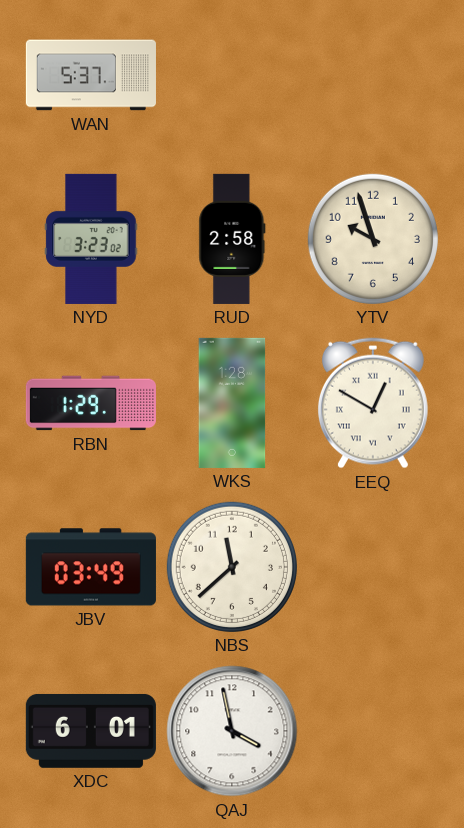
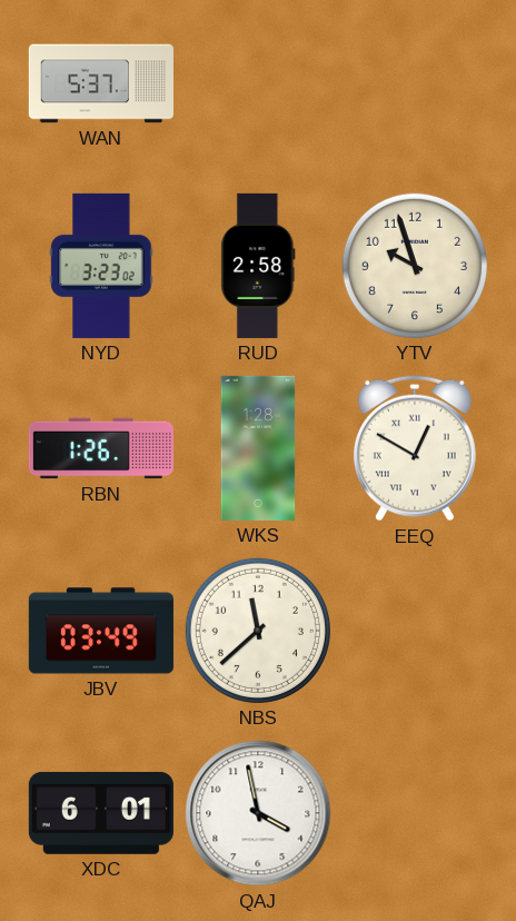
RBN: 1:29 -> 1:26 (101, 448)
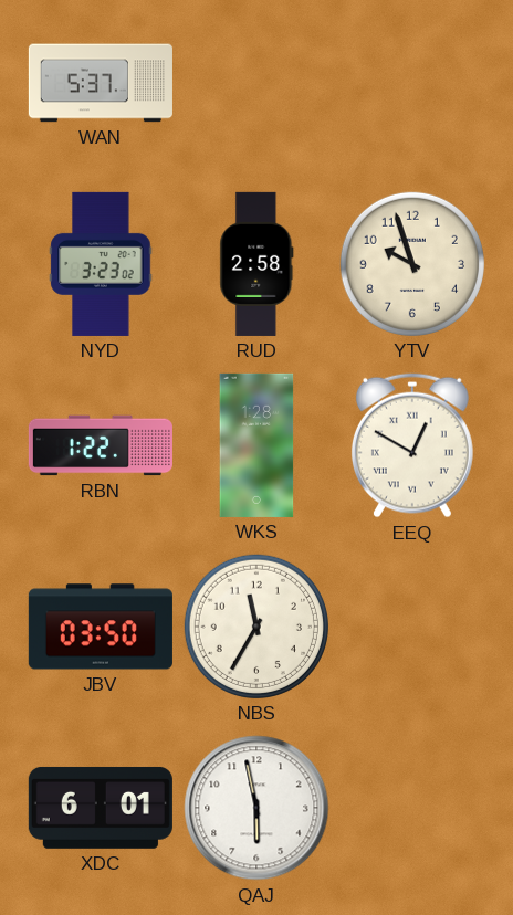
RBN: 1:26 -> 1:22 (101, 445)
JBV: 03:49 -> 03:50 (101, 627)
NBS: 11:38 -> 11:35 (256, 627)
QAJ: 3:58 -> 5:58 (256, 808)
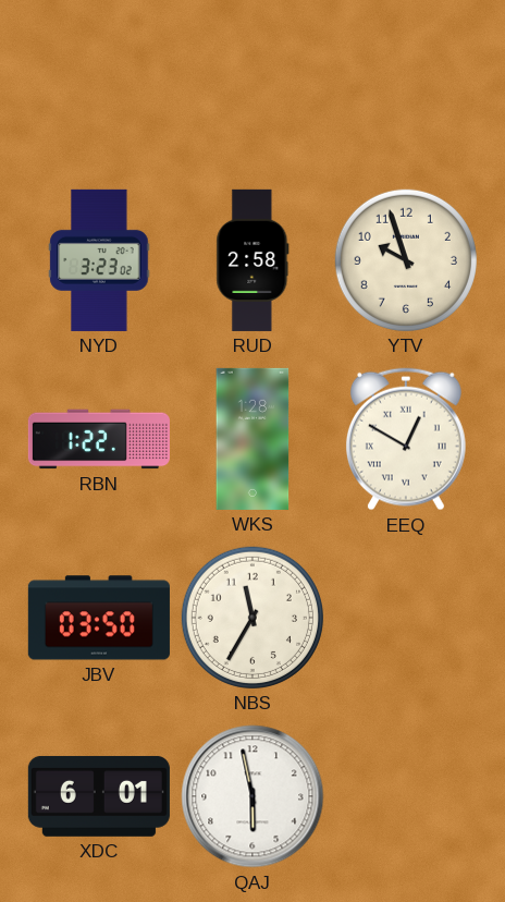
WAN: 5:37 -> none (101, 83)
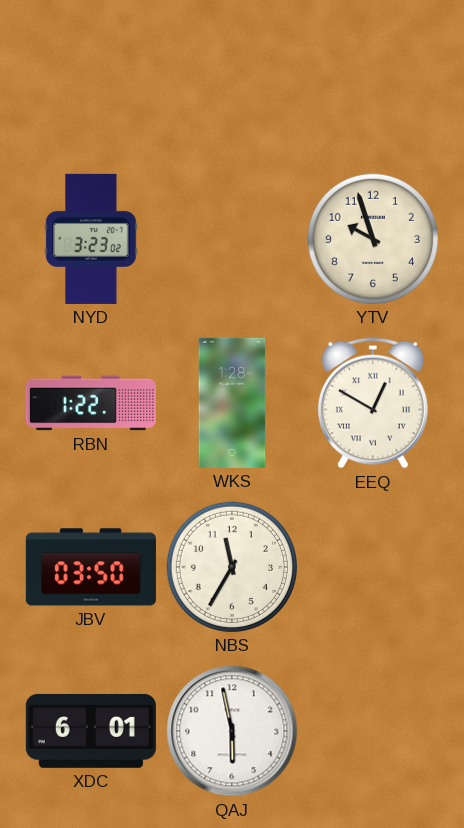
RUD: 2:58 -> none (253, 260)
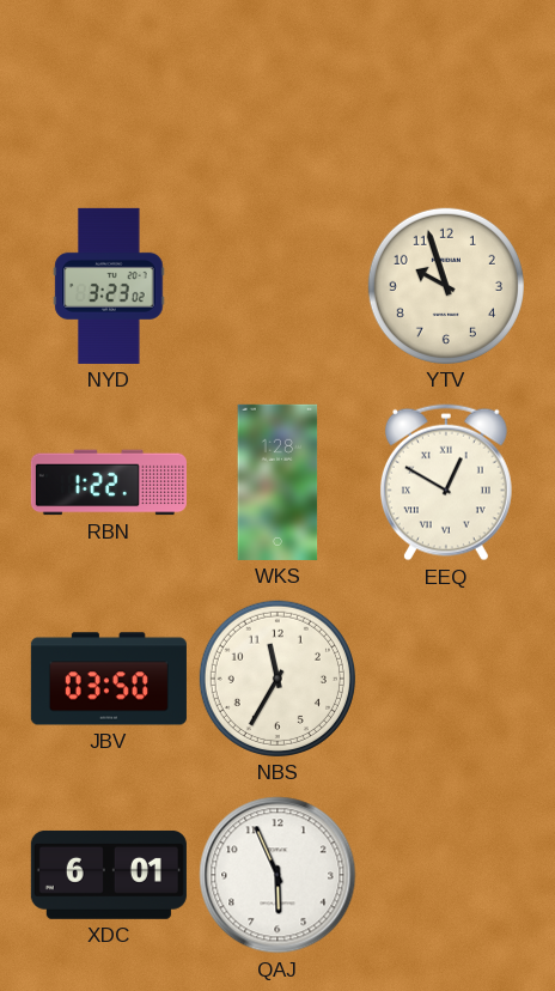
QAJ: 5:58 -> 5:56 (277, 875)
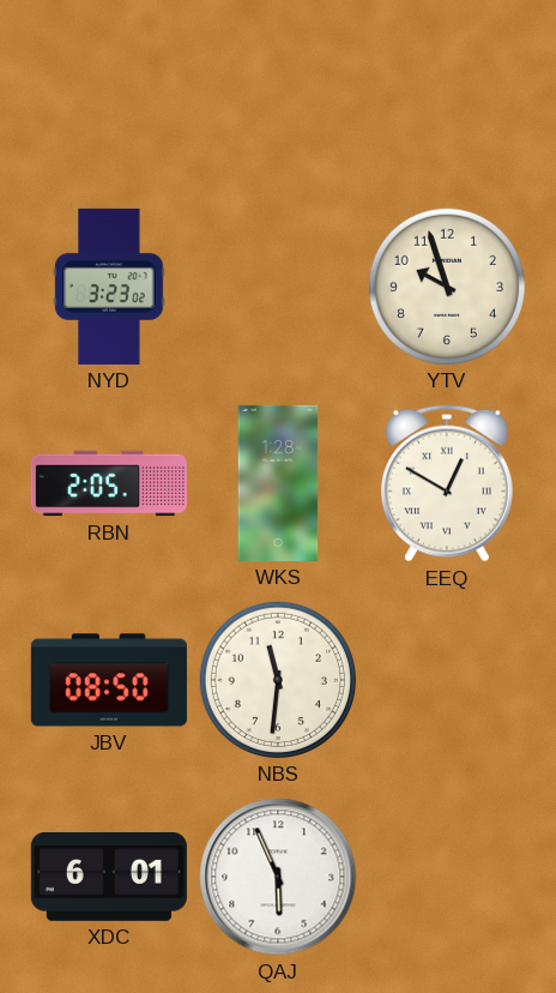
RBN: 1:22 -> 2:05 (109, 483)
JBV: 03:50 -> 08:50 (109, 680)
NBS: 11:35 -> 11:31 (278, 680)
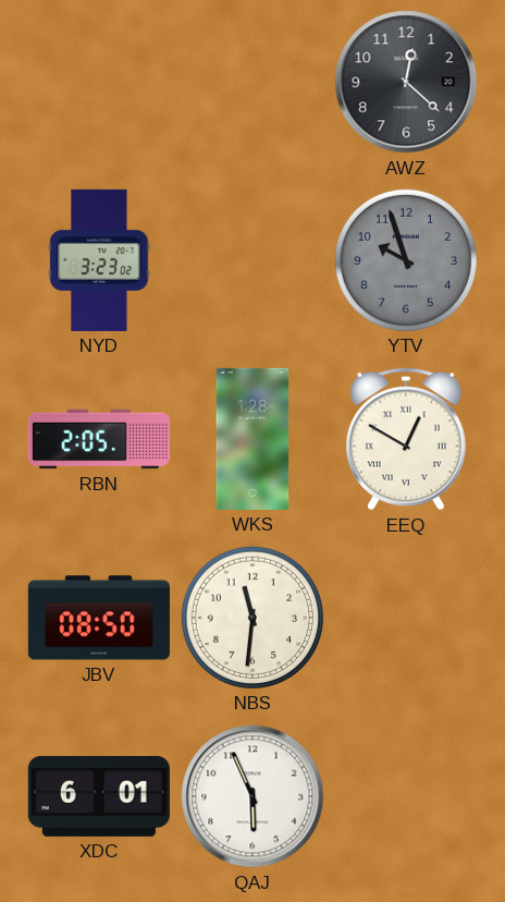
AWZ: none -> 12:22 (406, 82)
YTV dial: cream -> grey (406, 260)
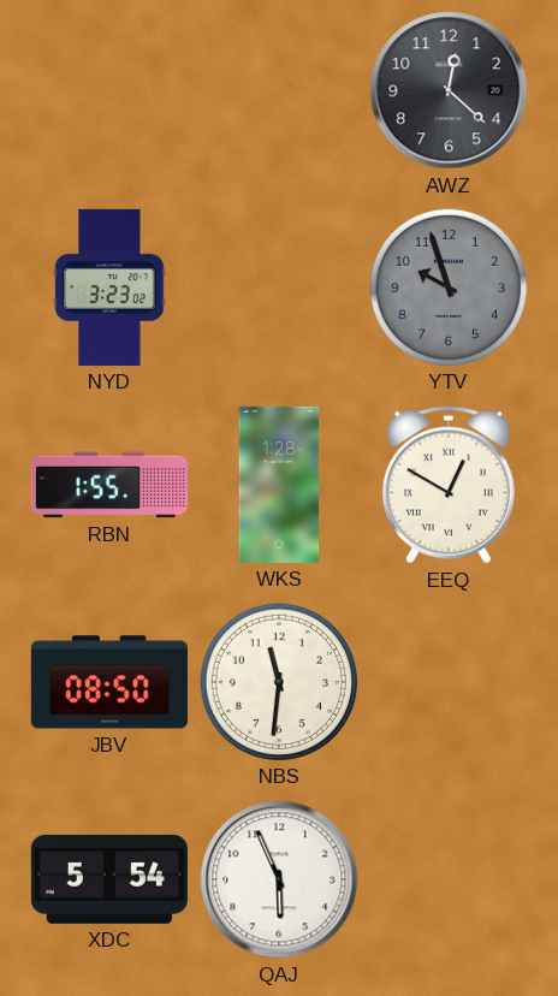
RBN: 2:05 -> 1:55 (109, 485)
XDC: 6:01 -> 5:54 (109, 879)
